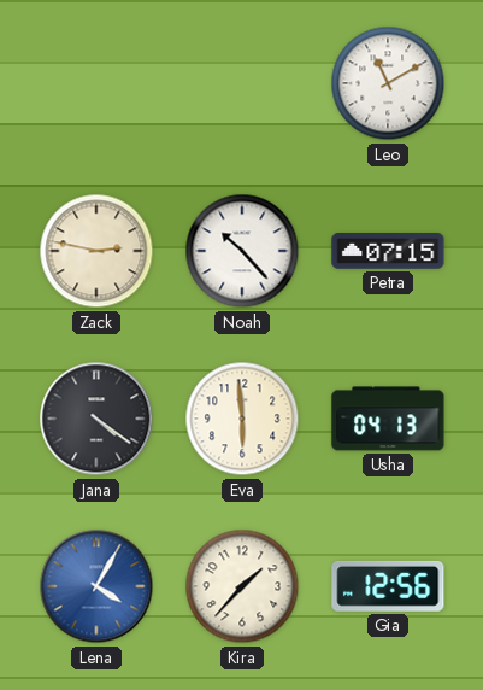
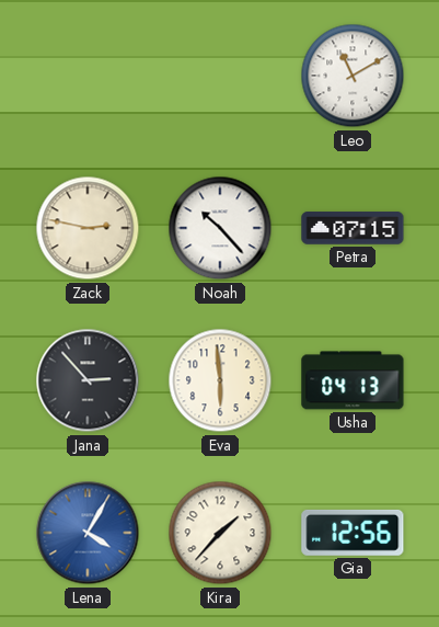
Jana: 4:21 -> 2:53 (88, 380)
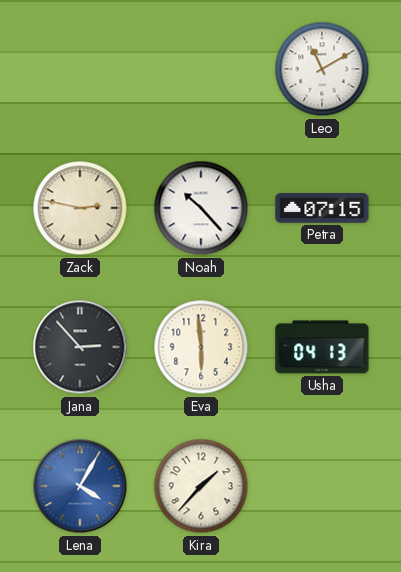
Gia: 12:56 -> none (353, 533)
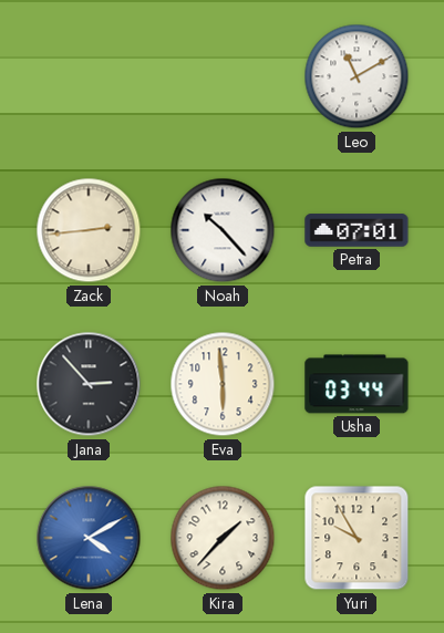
Zack: 2:47 -> 2:44 (89, 230)
Petra: 07:15 -> 07:01 (357, 230)
Usha: 04:13 -> 03:44 (357, 384)
Lena: 4:05 -> 4:10 (89, 538)
Yuri: none -> 9:55 (357, 538)
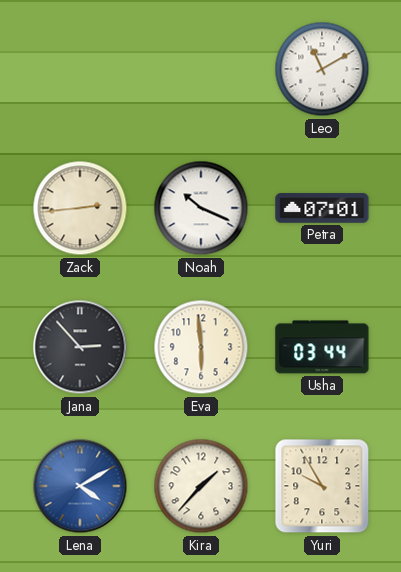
Noah: 10:23 -> 10:19 (201, 208)
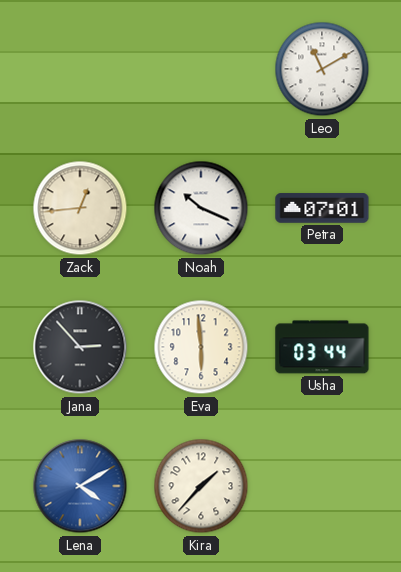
Zack: 2:44 -> 12:44 (80, 208)
Yuri: 9:55 -> none (322, 486)
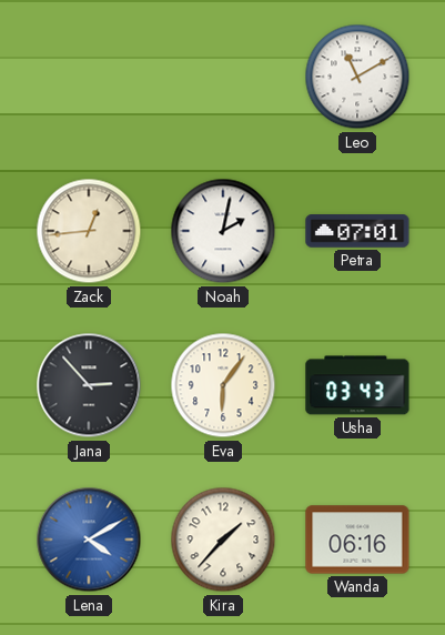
Noah: 10:19 -> 2:02 (223, 231)
Eva: 5:59 -> 6:06 (223, 385)
Usha: 03:44 -> 03:43 (357, 385)
Wanda: none -> 06:16 (357, 540)
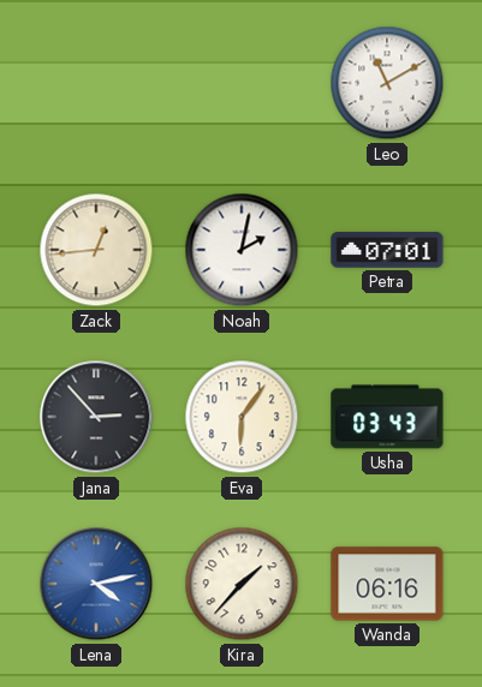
Lena: 4:10 -> 4:13 (96, 584)
